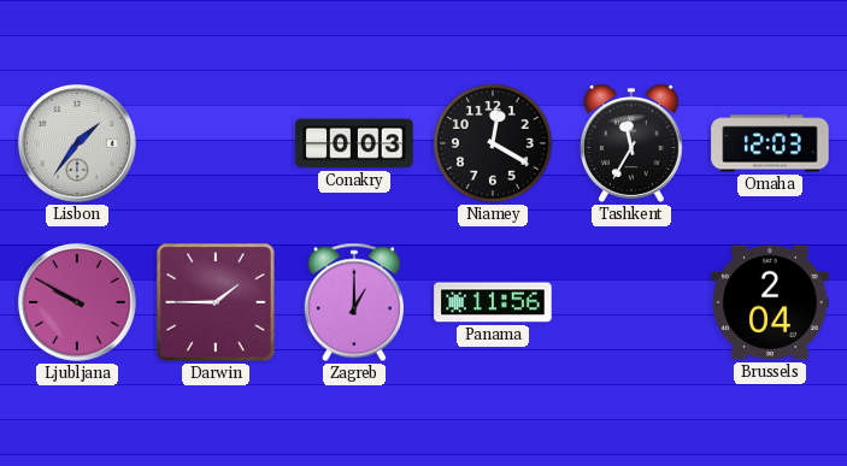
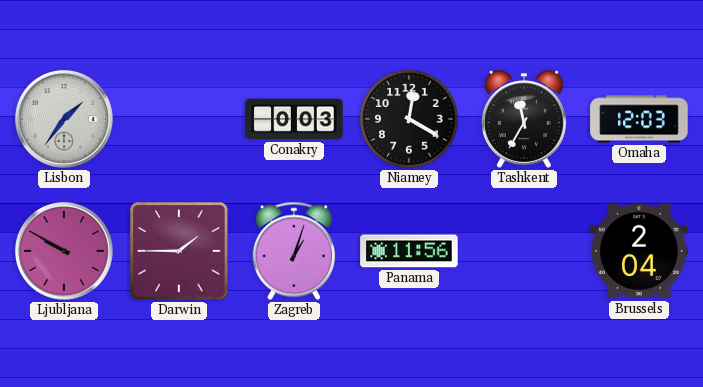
Zagreb: 1:00 -> 1:03 (294, 251)
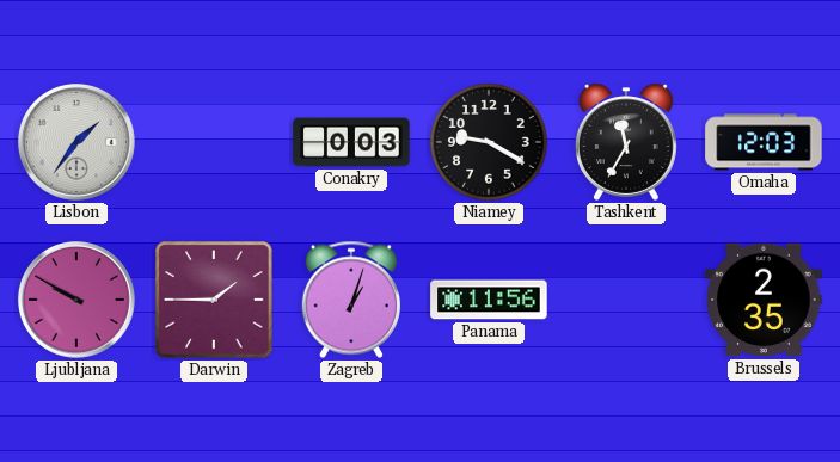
Niamey: 12:20 -> 9:20 (489, 142)
Brussels: 2:04 -> 2:35 (764, 300)
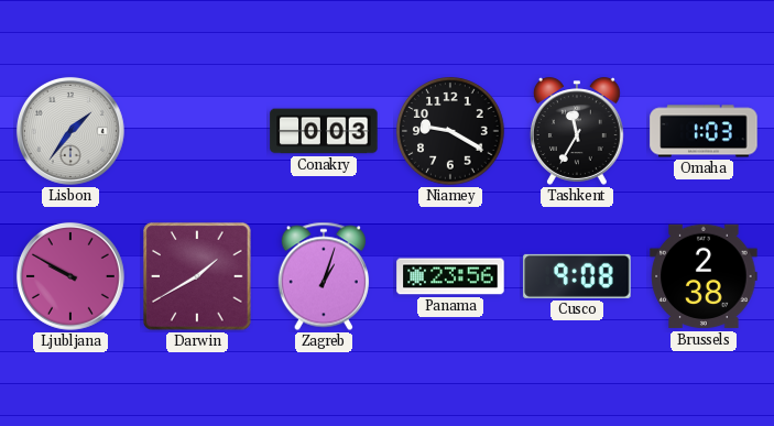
Omaha: 12:03 -> 1:03 (704, 131)
Darwin: 1:45 -> 1:40 (197, 276)
Panama: 11:56 -> 23:56 (450, 276)
Cusco: none -> 9:08 (577, 276)
Brussels: 2:35 -> 2:38 (704, 276)
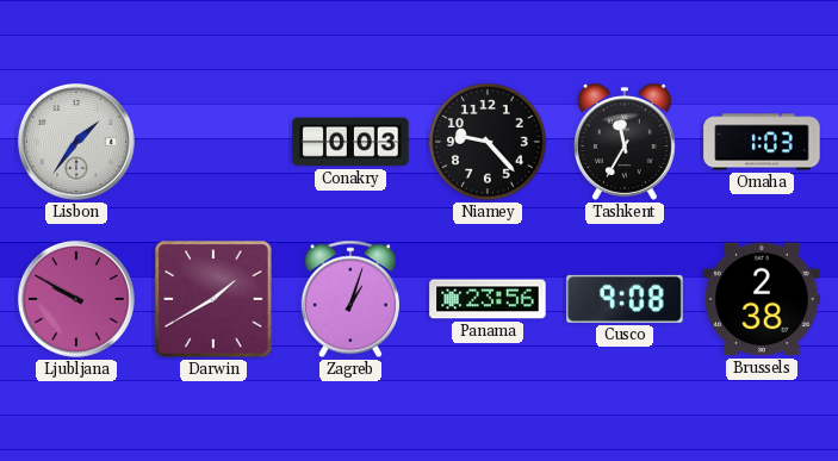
Niamey: 9:20 -> 9:23 (488, 142)
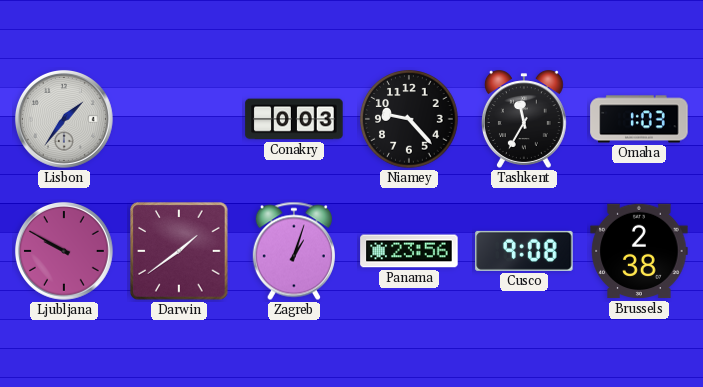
Darwin: 1:40 -> 1:39 (179, 251)
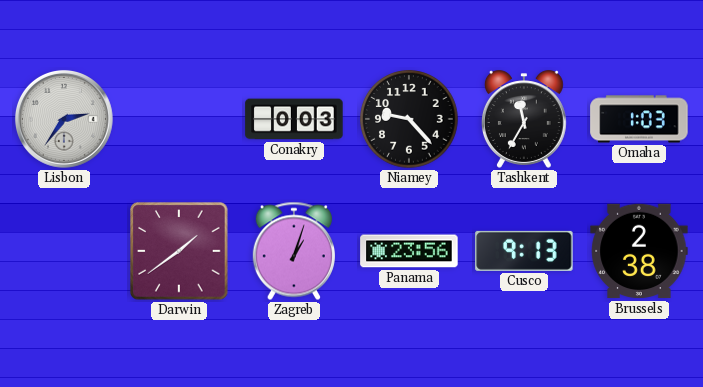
Lisbon: 1:36 -> 2:36 (64, 119)
Ljubljana: 9:50 -> none (64, 251)
Cusco: 9:08 -> 9:13 (524, 251)
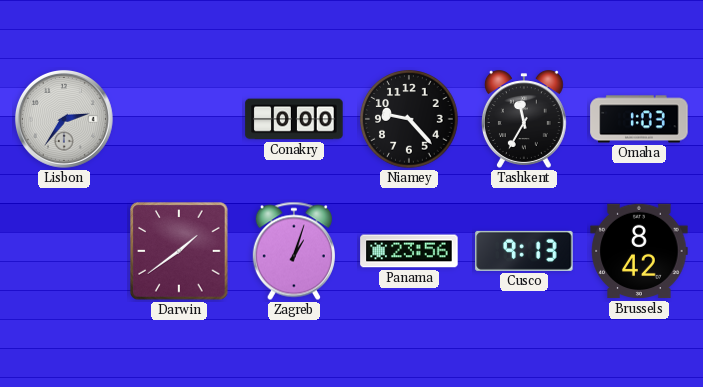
Conakry: 0:03 -> 0:00 (294, 119)
Brussels: 2:38 -> 8:42 (639, 251)
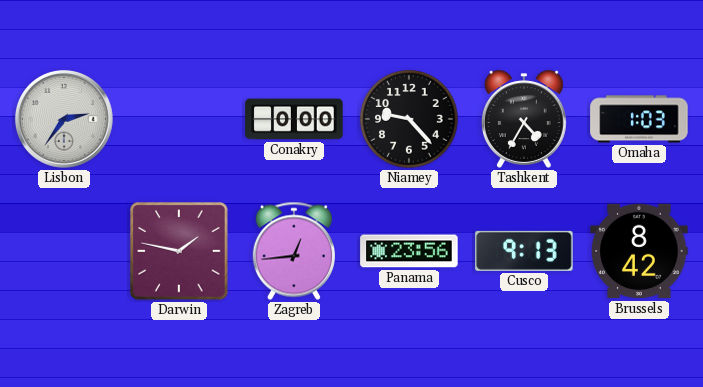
Tashkent: 11:35 -> 4:35 (524, 119)
Darwin: 1:39 -> 1:47 (179, 251)
Zagreb: 1:03 -> 12:44 (294, 251)
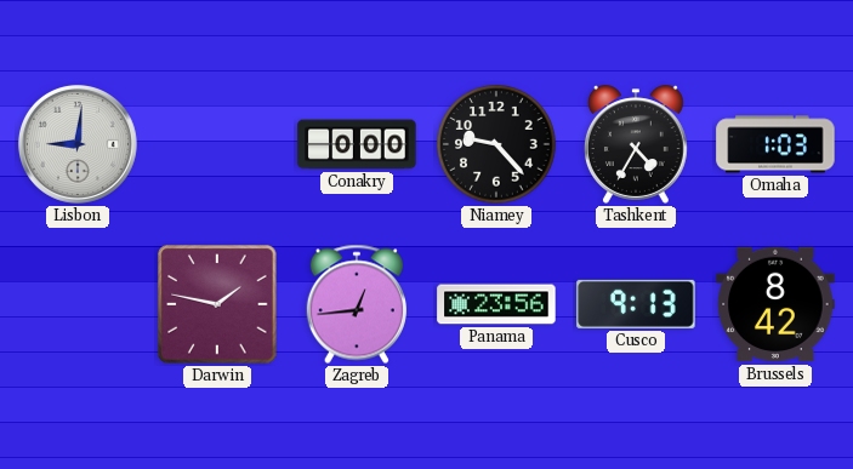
Lisbon: 2:36 -> 9:01 (78, 144)
